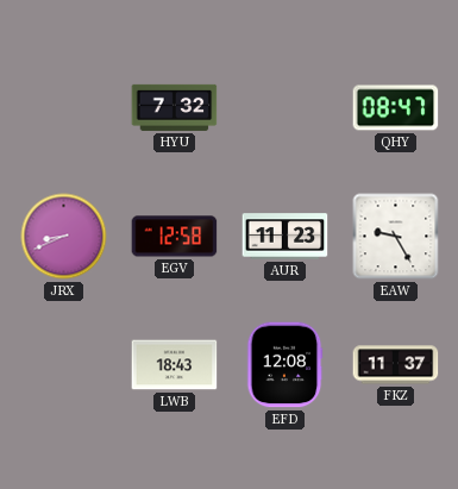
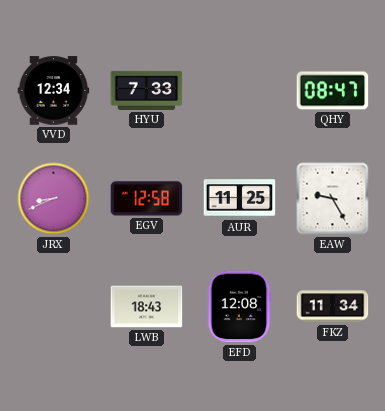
VVD: none -> 12:34 (54, 91)
HYU: 7:32 -> 7:33 (147, 90)
AUR: 11:23 -> 11:25 (240, 199)
FKZ: 11:37 -> 11:34 (333, 307)
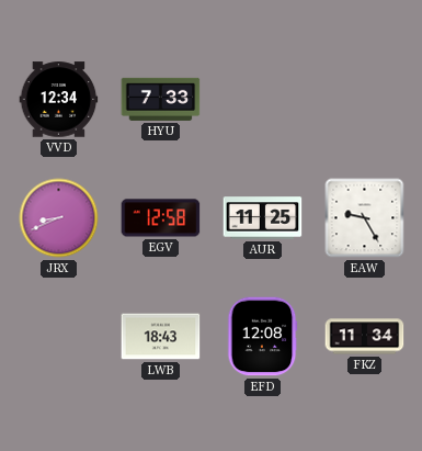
QHY: 08:47 -> none (333, 91)
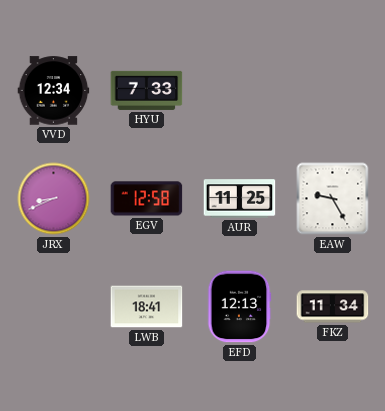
LWB: 18:43 -> 18:41 (147, 307)
EFD: 12:08 -> 12:13 (239, 307)
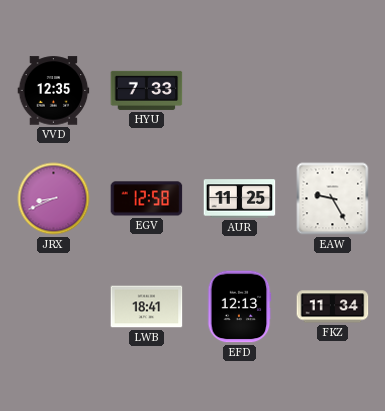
VVD: 12:34 -> 12:35 (54, 91)
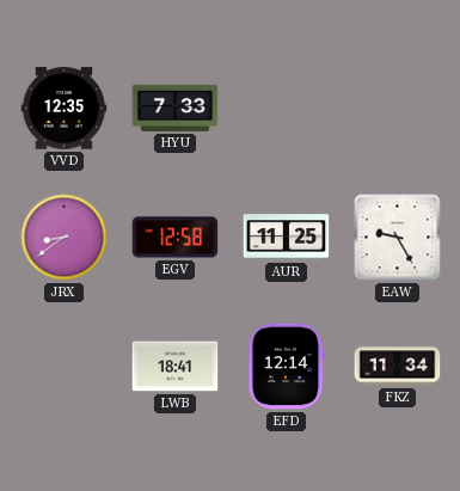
JRX: 8:41 -> 8:39 (65, 238)
EFD: 12:13 -> 12:14 (286, 367)
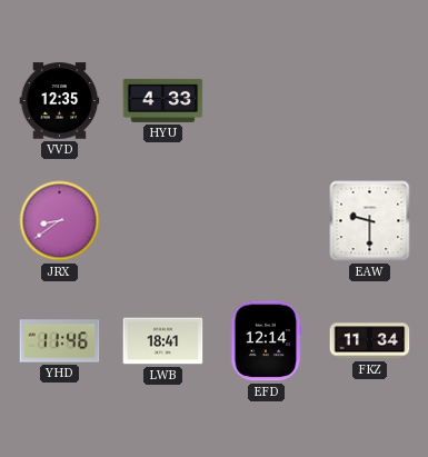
HYU: 7:33 -> 4:33 (163, 100)
EGV: 12:58 -> none (176, 238)
AUR: 11:25 -> none (287, 238)
EAW: 9:25 -> 9:30 (370, 221)
YHD: none -> 11:46 (60, 341)
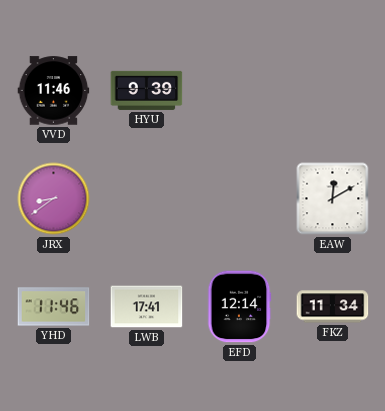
VVD: 12:35 -> 11:46 (54, 91)
HYU: 4:33 -> 9:39 (147, 90)
EAW: 9:30 -> 12:10 (333, 199)
LWB: 18:41 -> 17:41 (147, 307)
